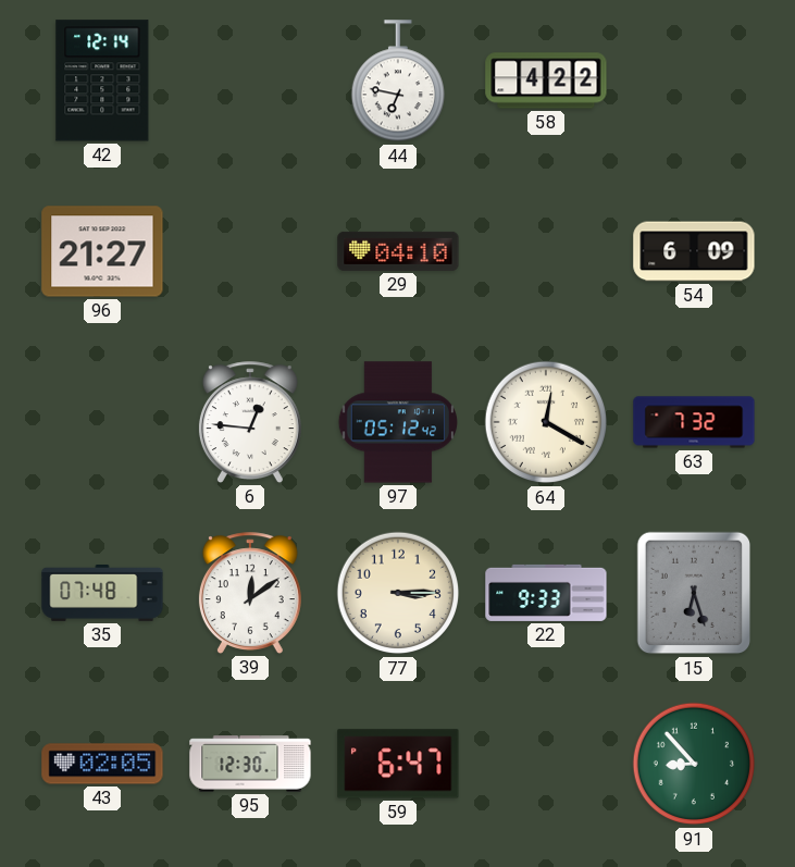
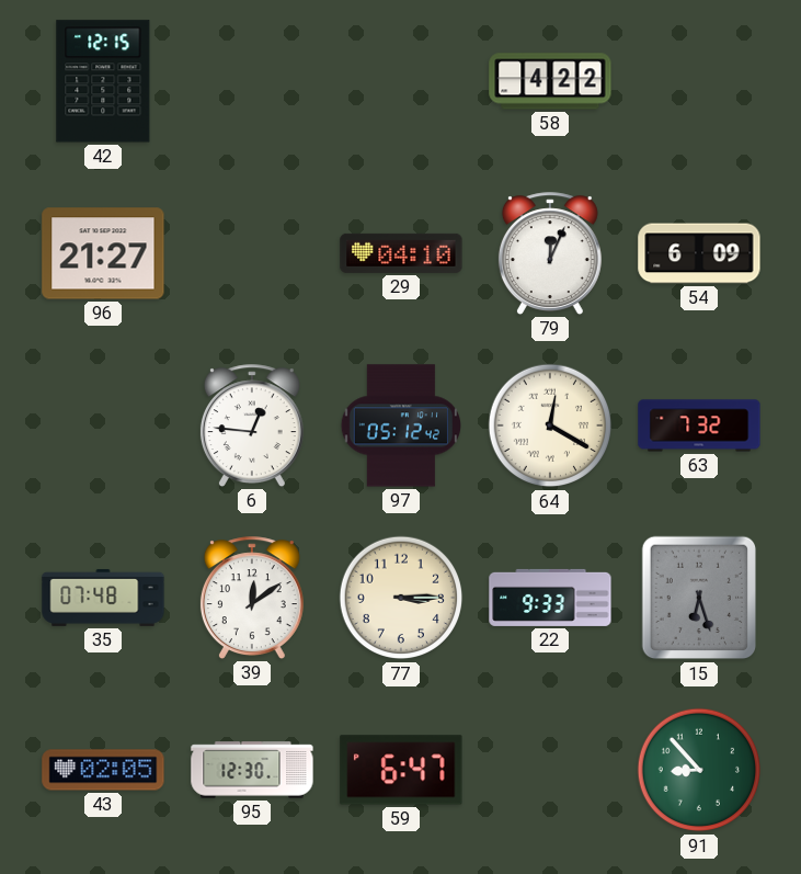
42: 12:14 -> 12:15 (103, 81)
44: 6:47 -> none (397, 82)
79: none -> 12:04 (550, 253)
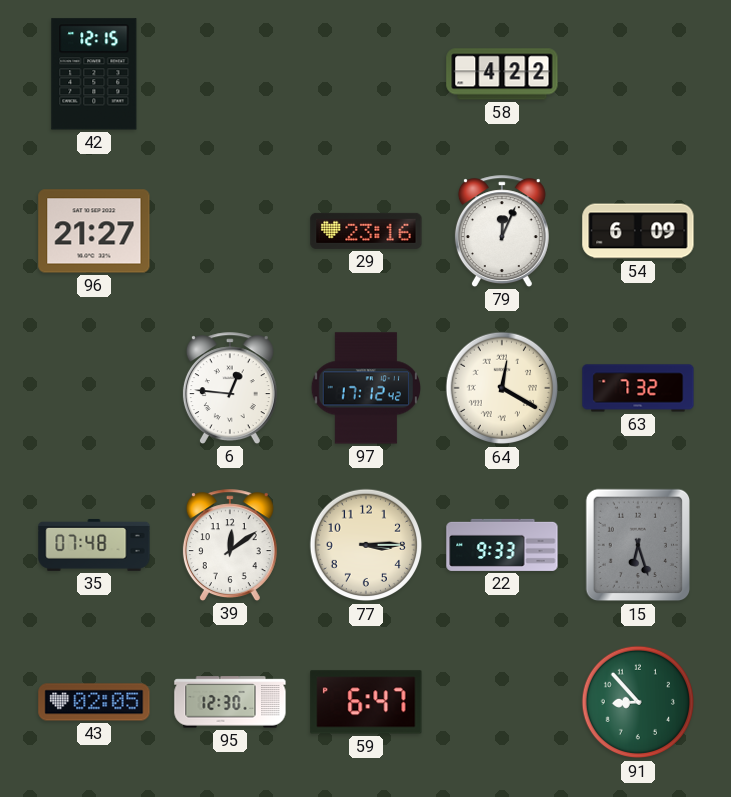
29: 04:10 -> 23:16 (366, 231)
97: 05:12 -> 17:12 (365, 388)
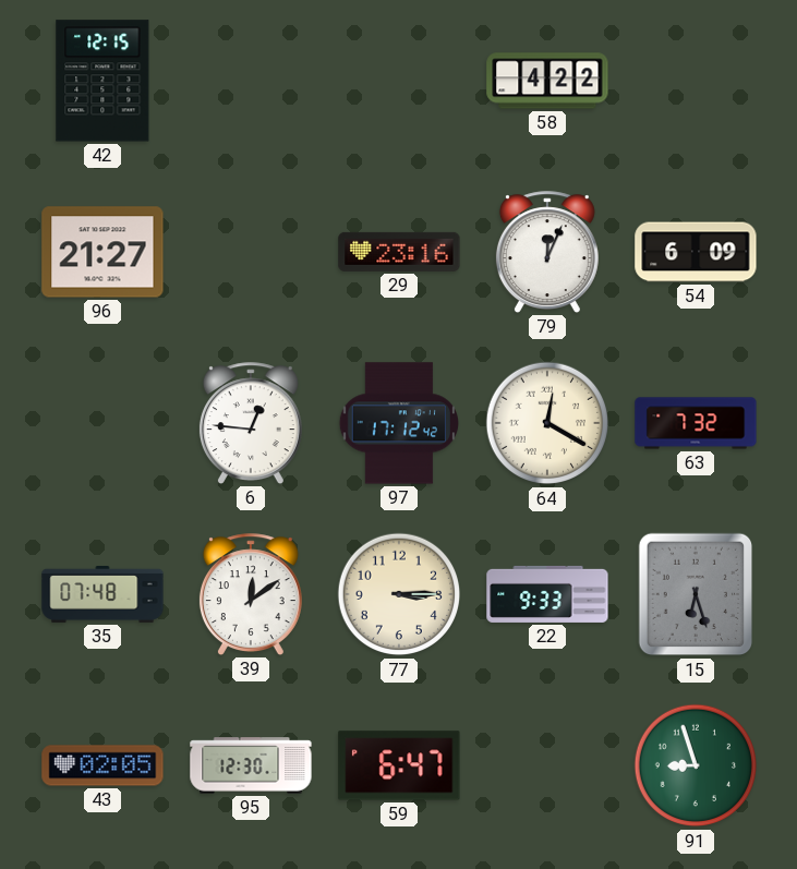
91: 8:53 -> 8:57 (696, 765)
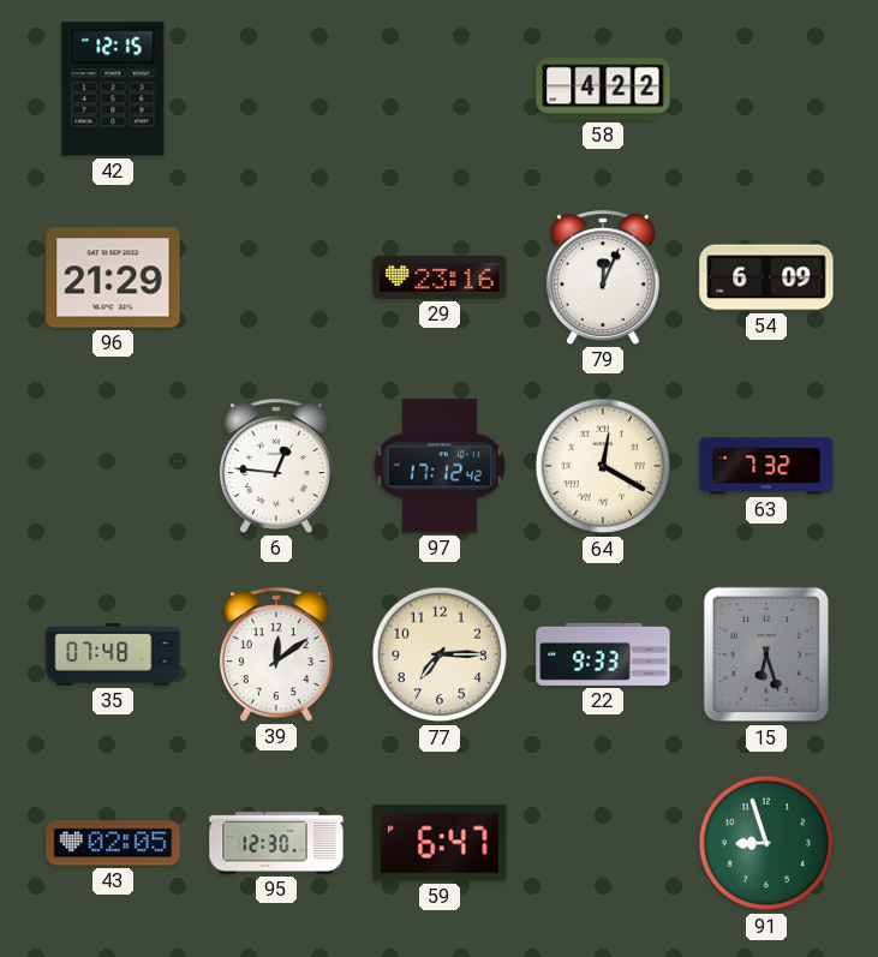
96: 21:27 -> 21:29 (113, 277)
77: 3:15 -> 7:15 (440, 654)
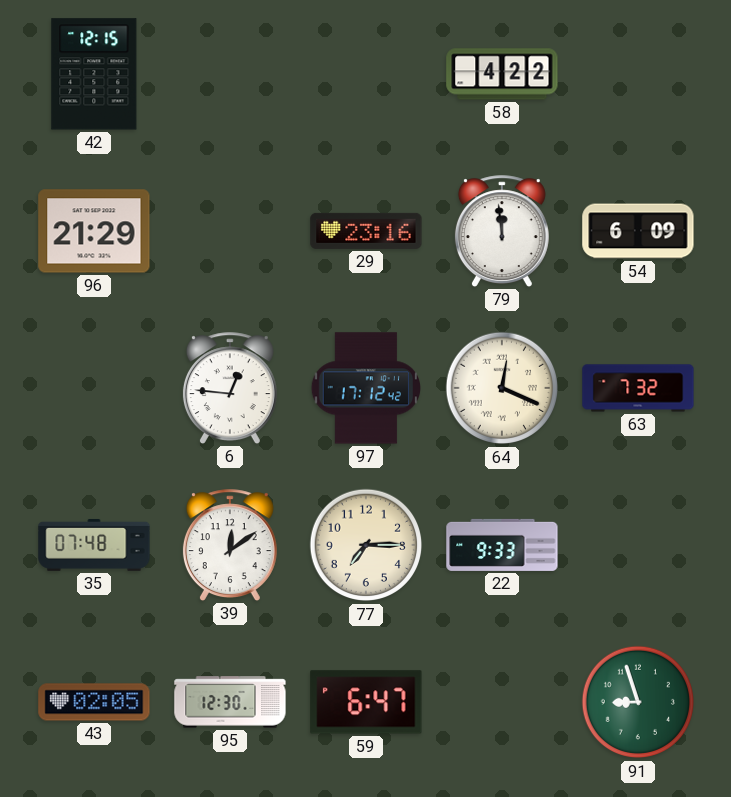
79: 12:04 -> 11:59 (502, 231)
64: 12:20 -> 12:19 (502, 388)
15: 6:27 -> none (766, 654)
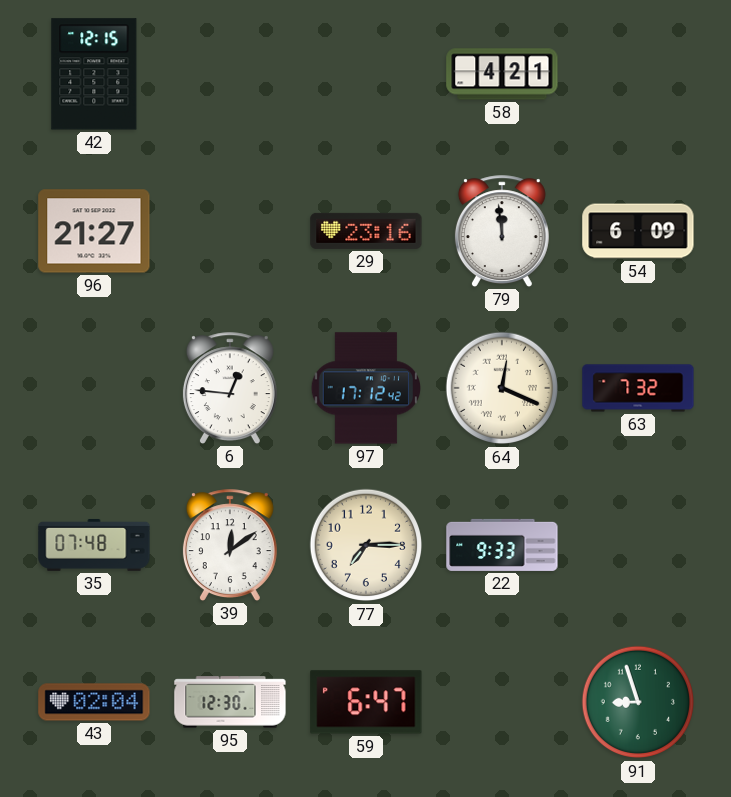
58: 4:22 -> 4:21 (502, 74)
96: 21:29 -> 21:27 (94, 231)
43: 02:05 -> 02:04 (94, 702)
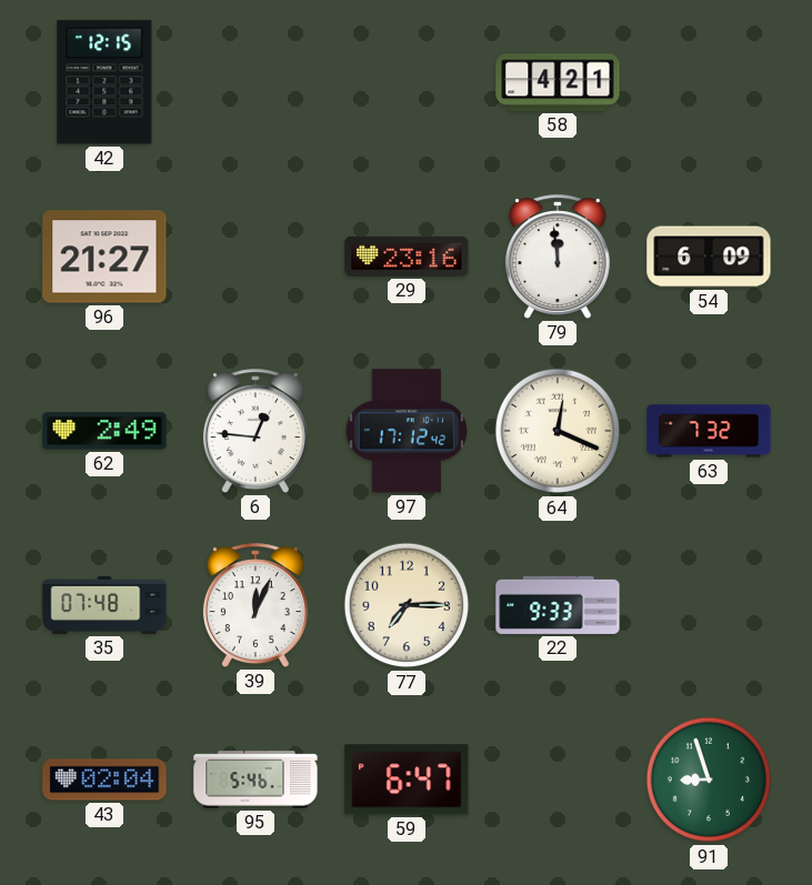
62: none -> 2:49 (104, 431)
39: 12:09 -> 12:04 (255, 605)
95: 12:30 -> 5:46 (255, 780)
